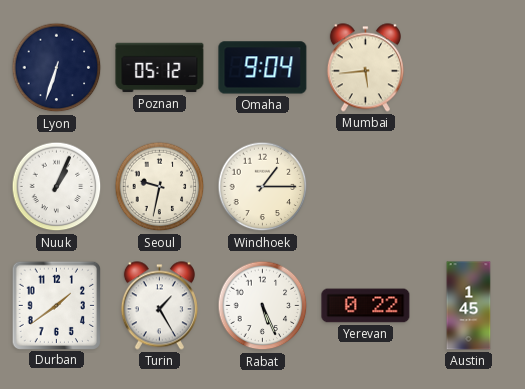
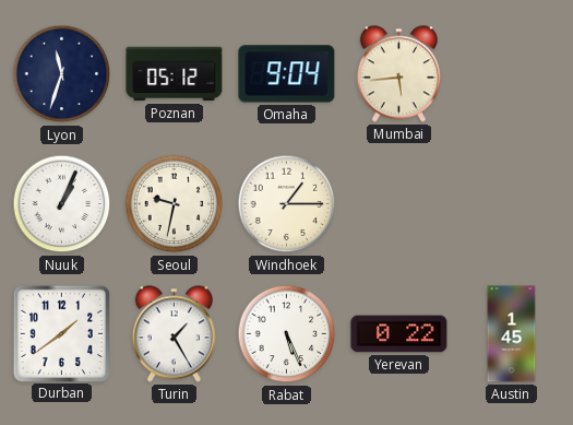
Lyon: 6:33 -> 11:33 (62, 74)
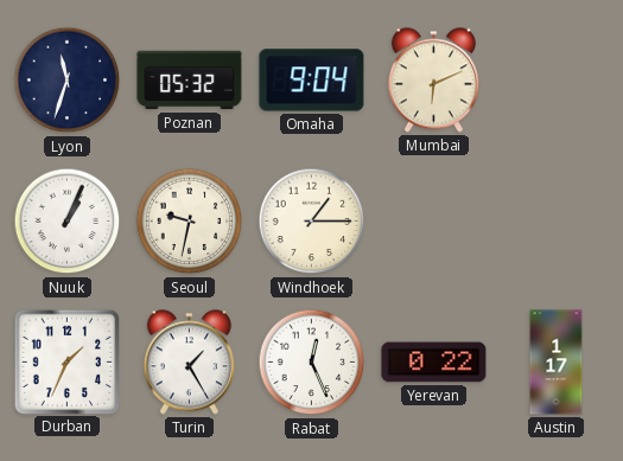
Poznan: 05:12 -> 05:32 (190, 81)
Mumbai: 5:44 -> 6:11 (433, 81)
Durban: 1:39 -> 1:34 (66, 361)
Rabat: 5:26 -> 12:26 (312, 363)
Austin: 1:45 -> 1:17 (557, 363)
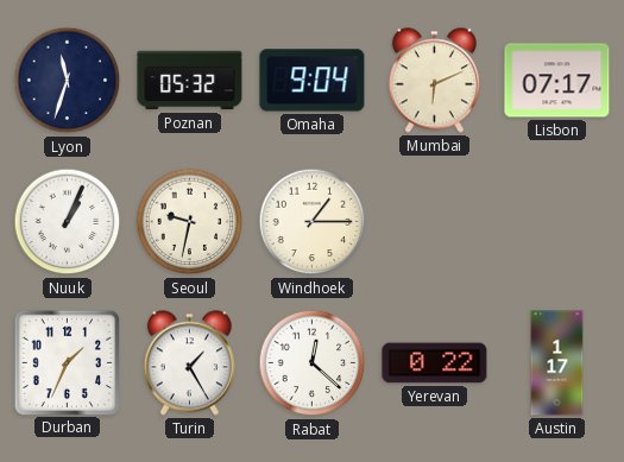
Lisbon: none -> 07:17 (557, 81)
Rabat: 12:26 -> 12:22 (313, 363)
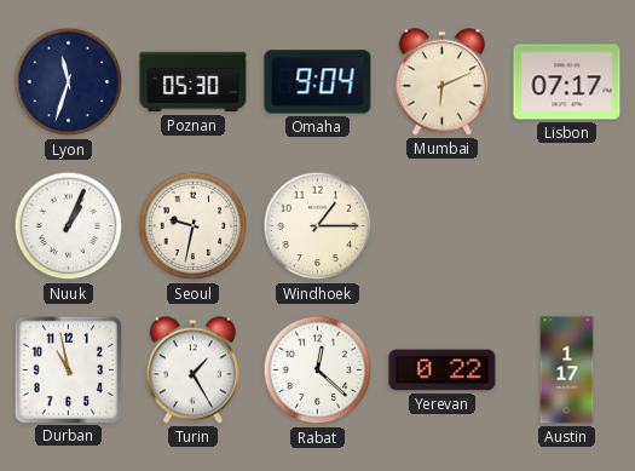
Poznan: 05:32 -> 05:30 (194, 82)
Durban: 1:34 -> 10:58 (68, 369)
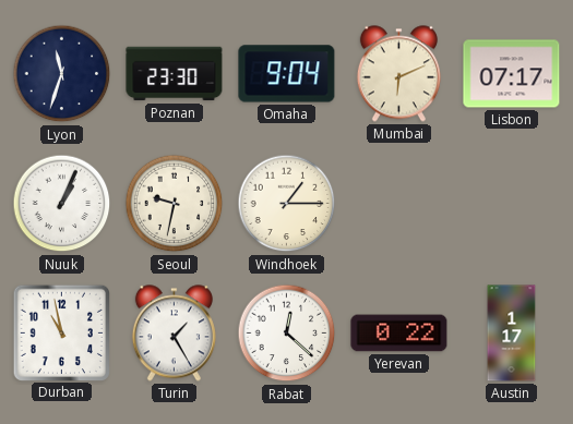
Poznan: 05:30 -> 23:30 (175, 74)
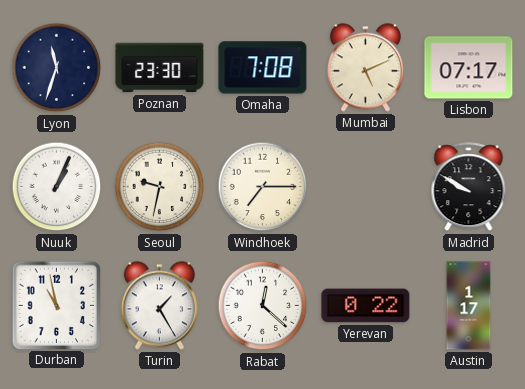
Omaha: 9:04 -> 7:08 (263, 68)
Mumbai: 6:11 -> 5:11 (365, 68)
Windhoek: 1:15 -> 7:15 (263, 187)
Madrid: none -> 9:50 (469, 187)
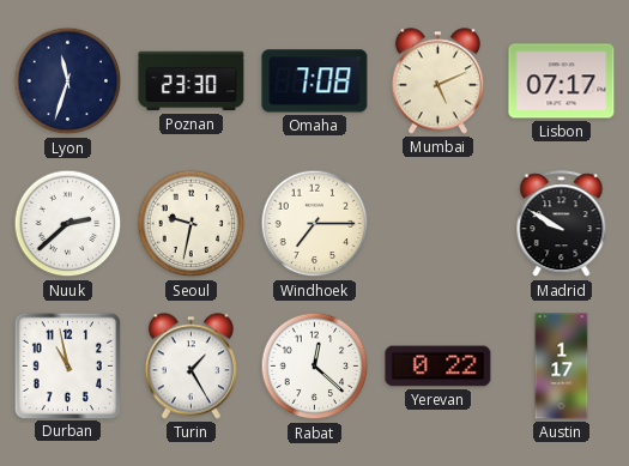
Nuuk: 1:04 -> 2:38 (68, 224)
